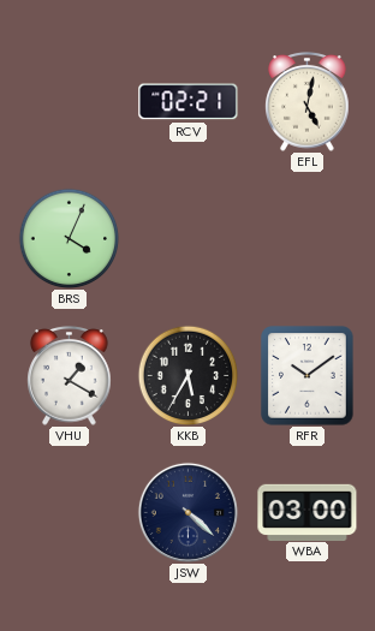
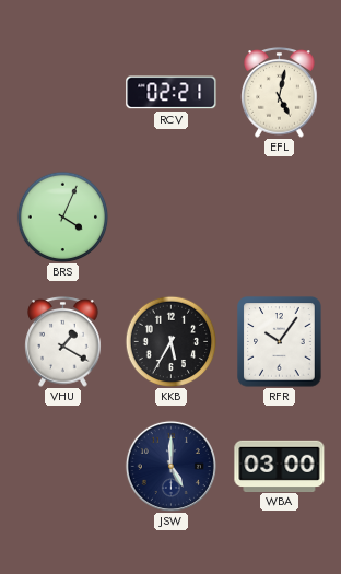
RFR: 10:09 -> 10:06 (280, 342)
JSW: 4:22 -> 5:00 (170, 466)
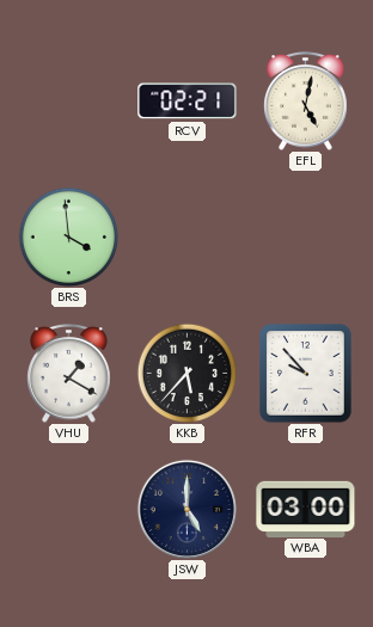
BRS: 4:04 -> 3:59 (68, 236)
KKB: 5:35 -> 5:37 (186, 373)
RFR: 10:06 -> 9:53 (306, 374)
